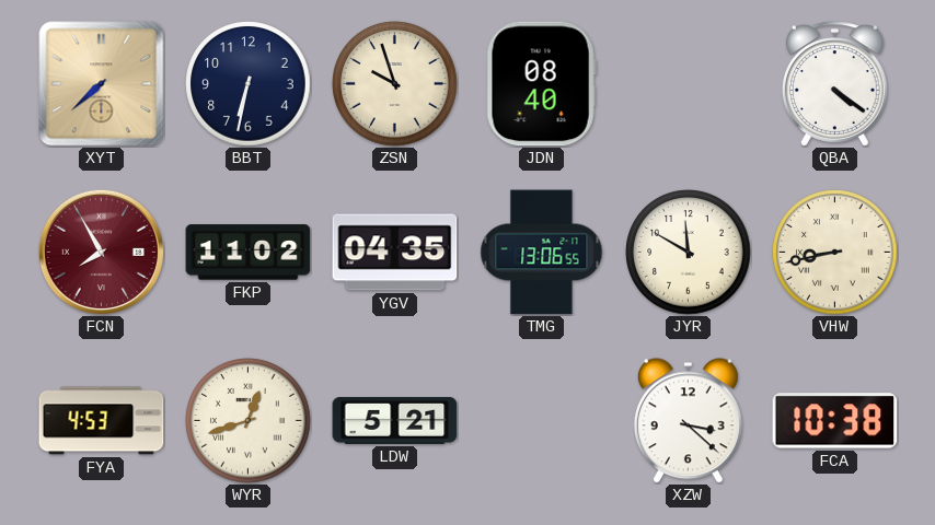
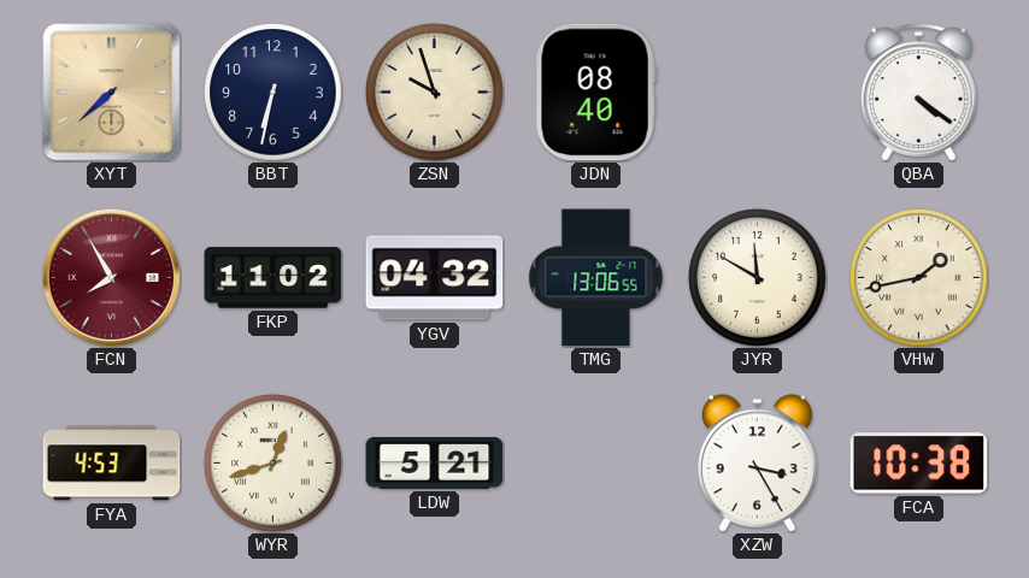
YGV: 04:35 -> 04:32 (435, 278)
VHW: 8:43 -> 1:43 (919, 278)
XZW: 3:22 -> 3:25 (757, 464)
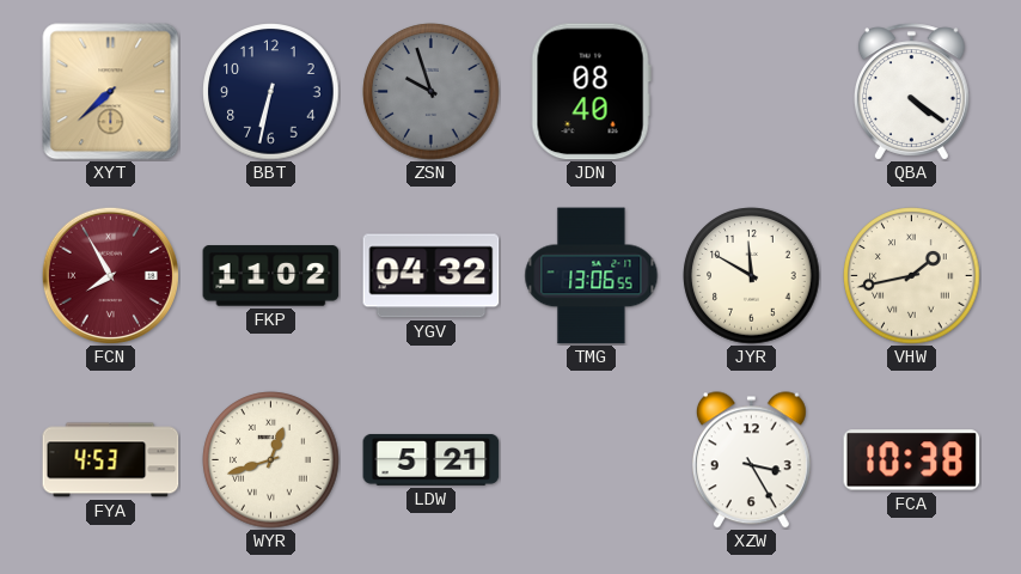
ZSN dial: cream -> grey (432, 92)
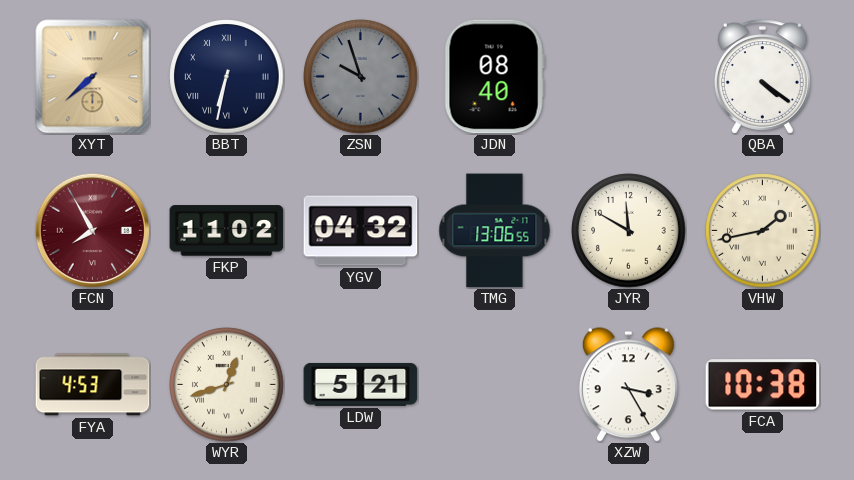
BBT numerals: Arabic -> Roman (227, 77)
